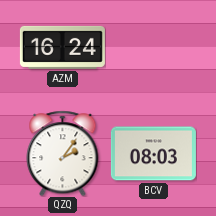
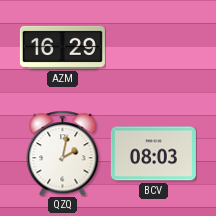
AZM: 16:24 -> 16:29 (62, 47)
QZQ: 2:06 -> 2:02 (63, 153)
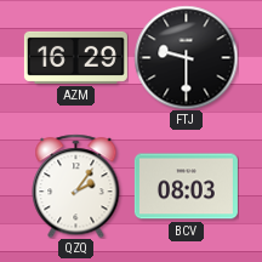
FTJ: none -> 9:30 (186, 57)
QZQ: 2:02 -> 2:06 (76, 186)
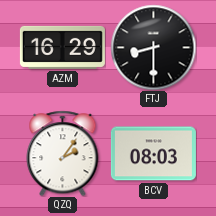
FTJ: 9:30 -> 8:30 (153, 47)
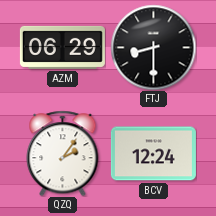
AZM: 16:29 -> 06:29 (62, 47)
BCV: 08:03 -> 12:24 (153, 154)
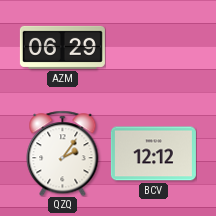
FTJ: 8:30 -> none (153, 47)
BCV: 12:24 -> 12:12 (153, 154)
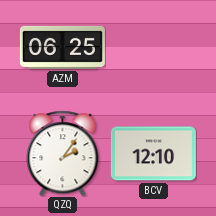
AZM: 06:29 -> 06:25 (62, 47)
BCV: 12:12 -> 12:10 (153, 154)
